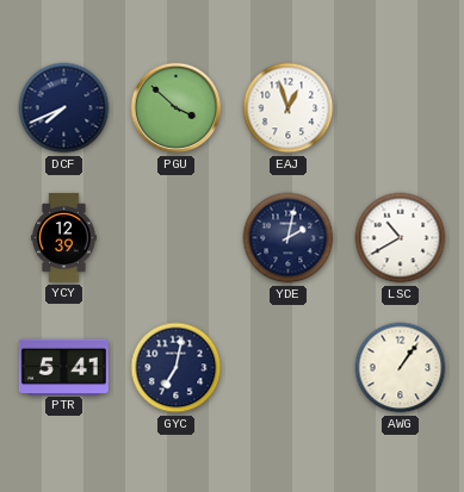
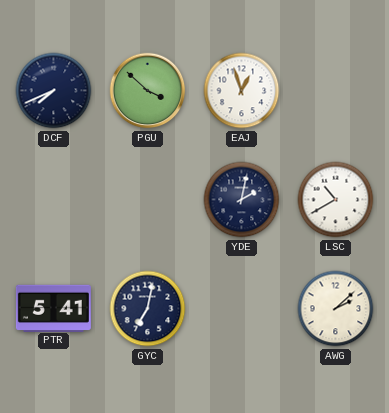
YCY: 12:39 -> none (64, 237)
AWG: 1:06 -> 2:08 (336, 309)
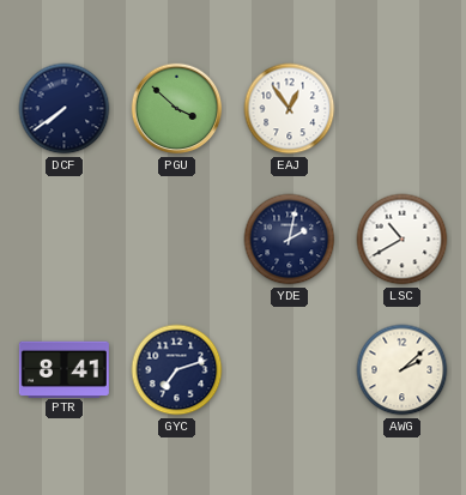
DCF: 7:41 -> 7:39 (65, 109)
EAJ: 12:57 -> 12:54 (290, 109)
PTR: 5:41 -> 8:41 (63, 369)
GYC: 7:02 -> 7:12 (177, 370)
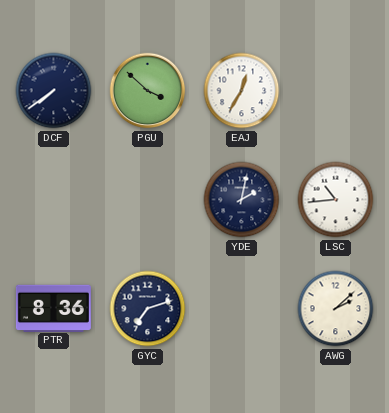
EAJ: 12:54 -> 12:35 (242, 91)
LSC: 10:40 -> 10:44 (336, 200)
PTR: 8:41 -> 8:36 (53, 308)
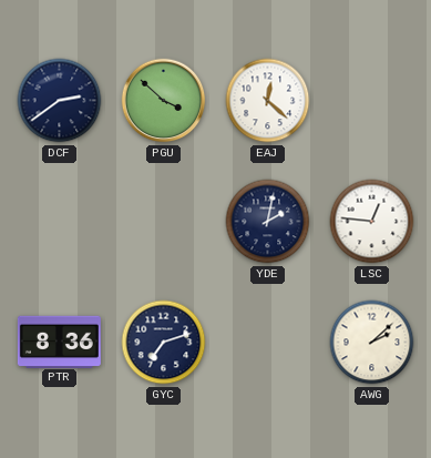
DCF: 7:39 -> 2:39 (60, 101)
EAJ: 12:35 -> 12:22 (268, 101)
LSC: 10:44 -> 12:46 (372, 222)
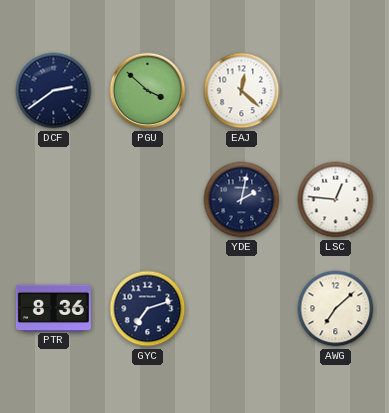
AWG: 2:08 -> 7:08 (336, 309)
